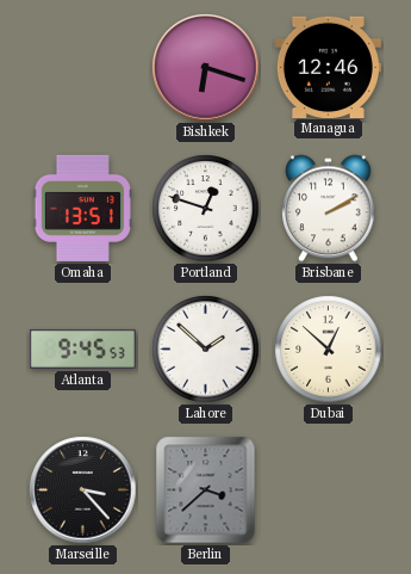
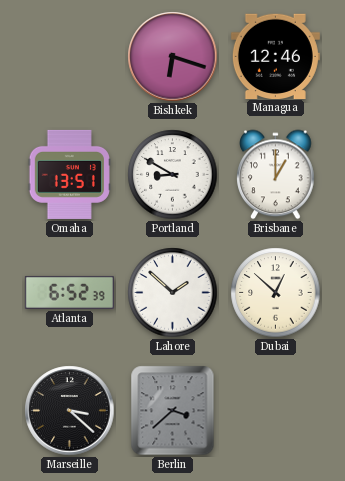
Portland: 12:48 -> 8:50 (173, 175)
Brisbane: 2:10 -> 1:00 (276, 175)
Atlanta: 9:45 -> 6:52 (69, 292)
Marseille: 3:23 -> 3:22 (70, 411)
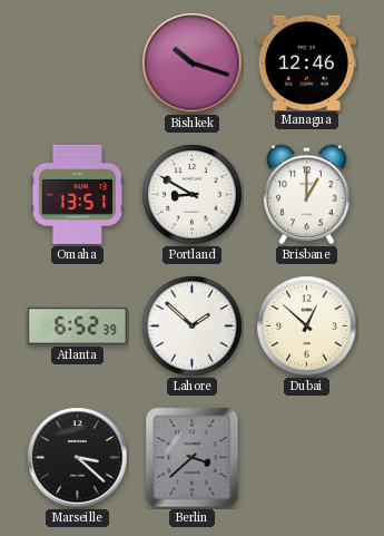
Bishkek: 6:18 -> 10:18 (193, 64)
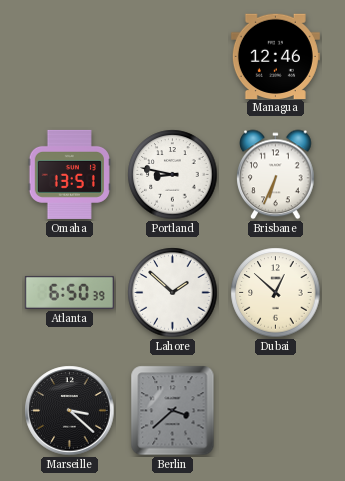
Bishkek: 10:18 -> none (193, 64)
Portland: 8:50 -> 8:47 (173, 175)
Brisbane: 1:00 -> 6:34 (276, 175)
Atlanta: 6:52 -> 6:50 (69, 292)
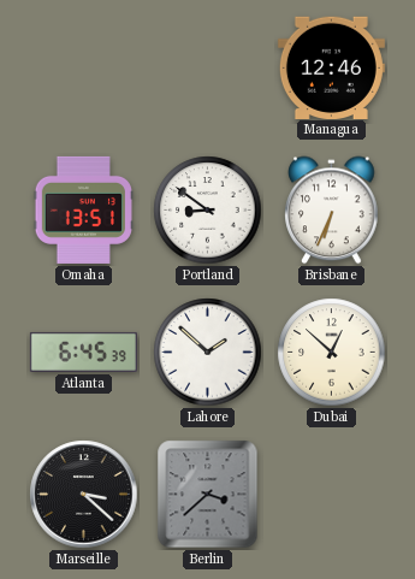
Portland: 8:47 -> 8:51 (208, 211)
Atlanta: 6:50 -> 6:45 (83, 351)
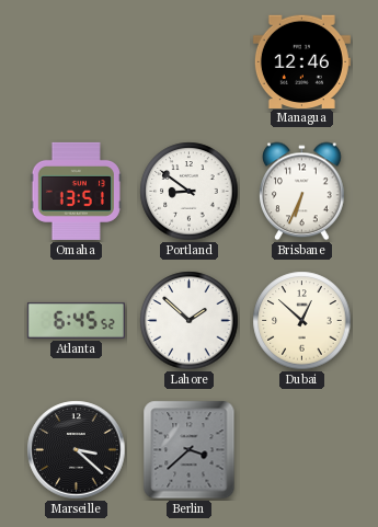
Atlanta: 6:45:39 -> 6:45:52 (76, 320)
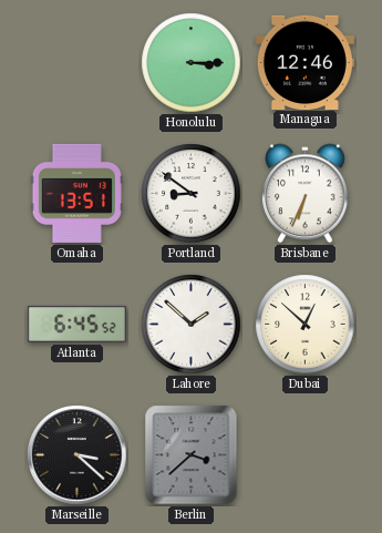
Honolulu: none -> 3:15 (192, 63)
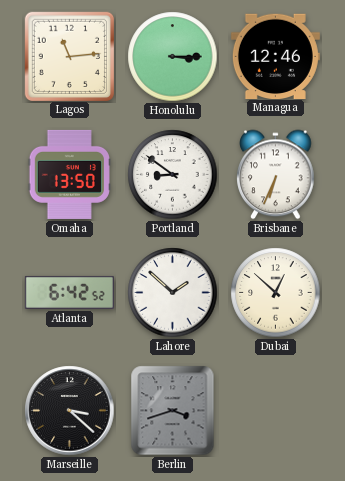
Lagos: none -> 11:14 (69, 56)
Omaha: 13:51 -> 13:50 (69, 174)
Atlanta: 6:45 -> 6:42 (69, 292)
Berlin: 3:38 -> 3:42 (173, 411)
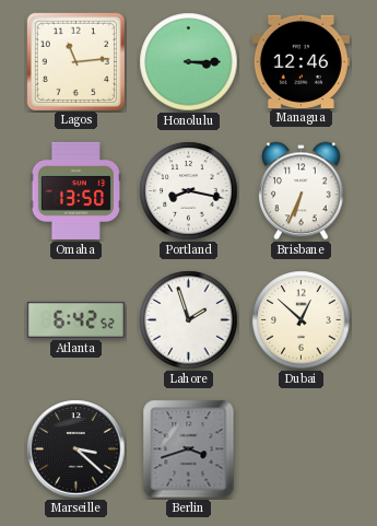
Portland: 8:51 -> 8:17 (189, 191)
Lahore: 1:52 -> 1:57 (189, 320)
